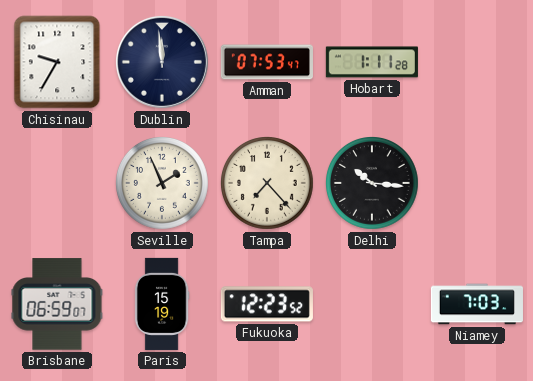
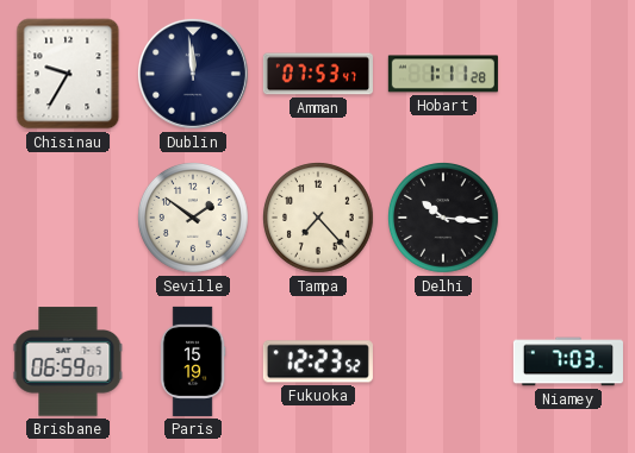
Seville: 1:56 -> 1:51 (194, 219)
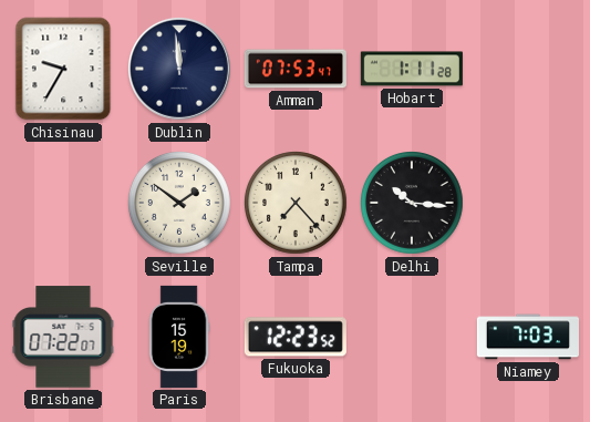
Brisbane: 06:59 -> 07:22 (63, 337)
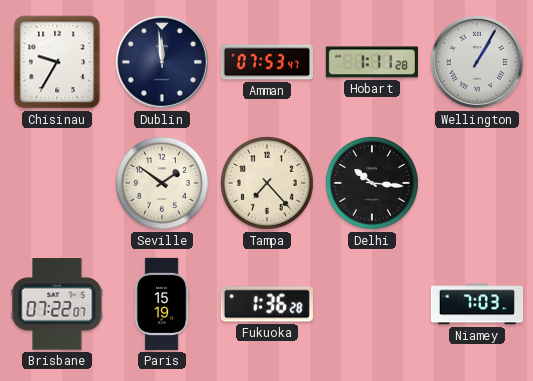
Wellington: none -> 1:05 (477, 62)
Fukuoka: 12:23 -> 1:36 (267, 304)
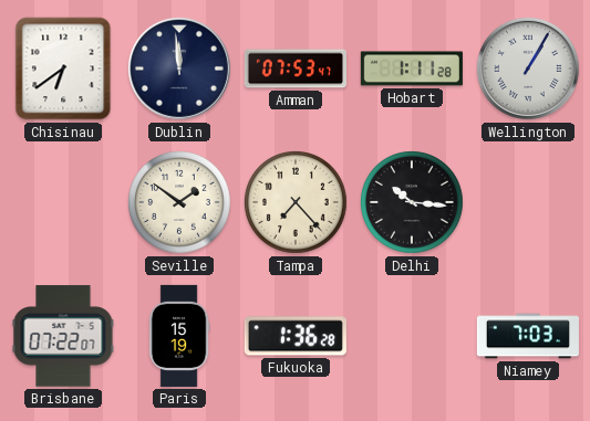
Chisinau: 9:35 -> 6:39 (63, 69)
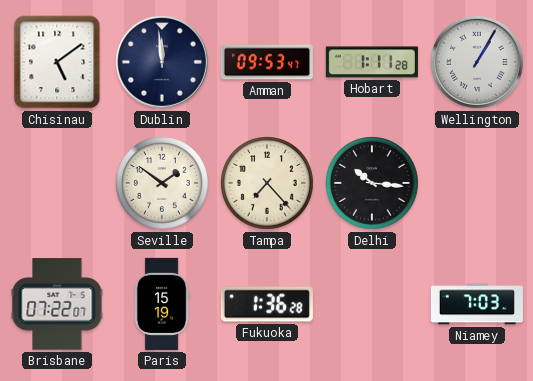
Chisinau: 6:39 -> 5:09 (57, 62)
Amman: 07:53 -> 09:53 (267, 62)
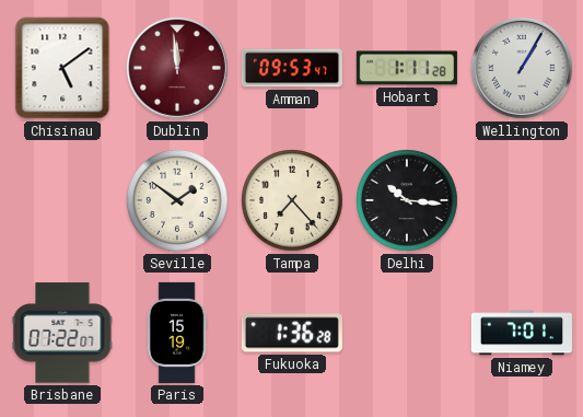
Dublin dial: navy -> burgundy (177, 68)
Niamey: 7:03 -> 7:01 (522, 333)
